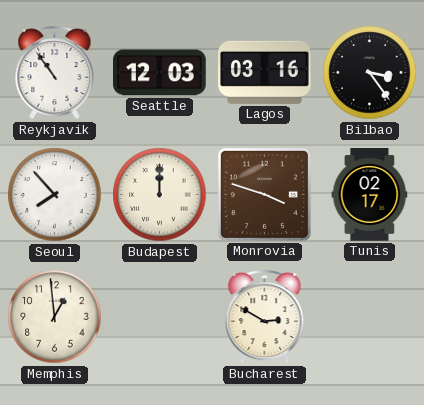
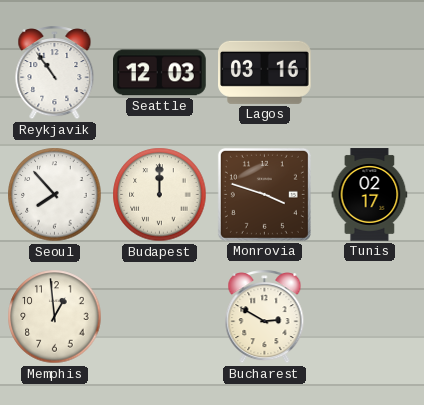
Bilbao: 3:24 -> none (370, 73)
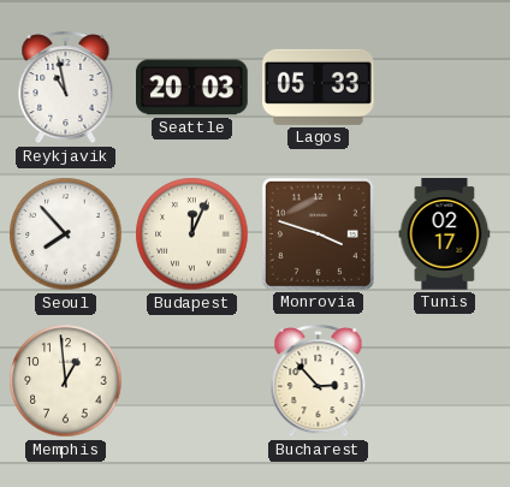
Reykjavik: 10:54 -> 10:58 (66, 88)
Seattle: 12:03 -> 20:03 (192, 88)
Lagos: 03:16 -> 05:33 (319, 87)
Budapest: 12:00 -> 12:04 (192, 234)
Bucharest: 2:50 -> 2:53 (319, 381)
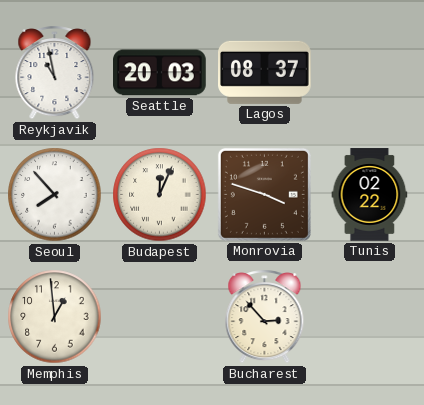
Lagos: 05:33 -> 08:37 (265, 72)
Tunis: 02:17 -> 02:22 (370, 195)
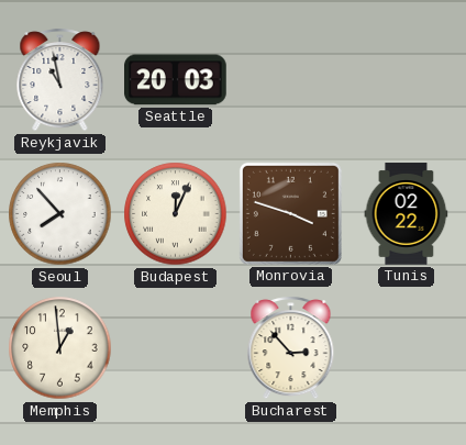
Lagos: 08:37 -> none (265, 72)
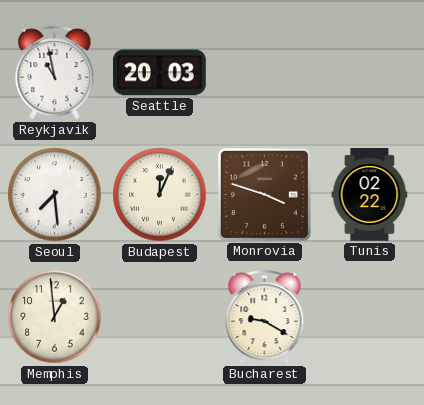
Seoul: 7:53 -> 7:29 (55, 195)
Bucharest: 2:53 -> 9:20 (265, 317)
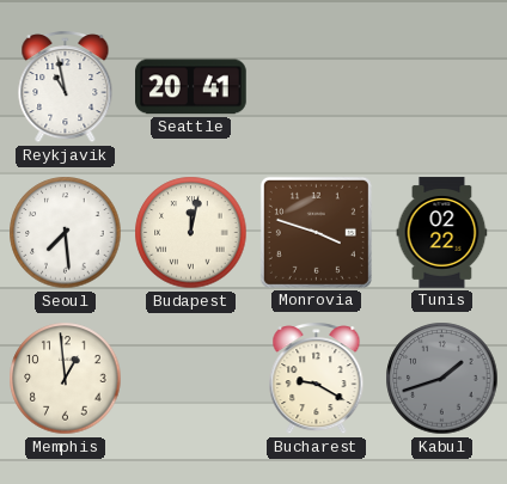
Seattle: 20:03 -> 20:41 (191, 87)
Budapest: 12:04 -> 12:02 (191, 233)
Kabul: none -> 1:42 (442, 379)
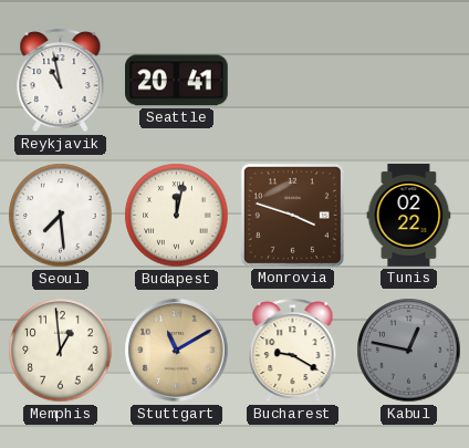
Stuttgart: none -> 11:10 (177, 351)
Kabul: 1:42 -> 12:47 (409, 351)
